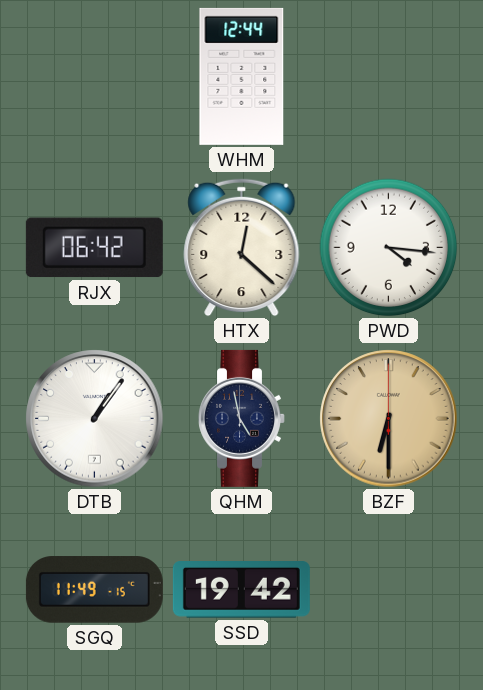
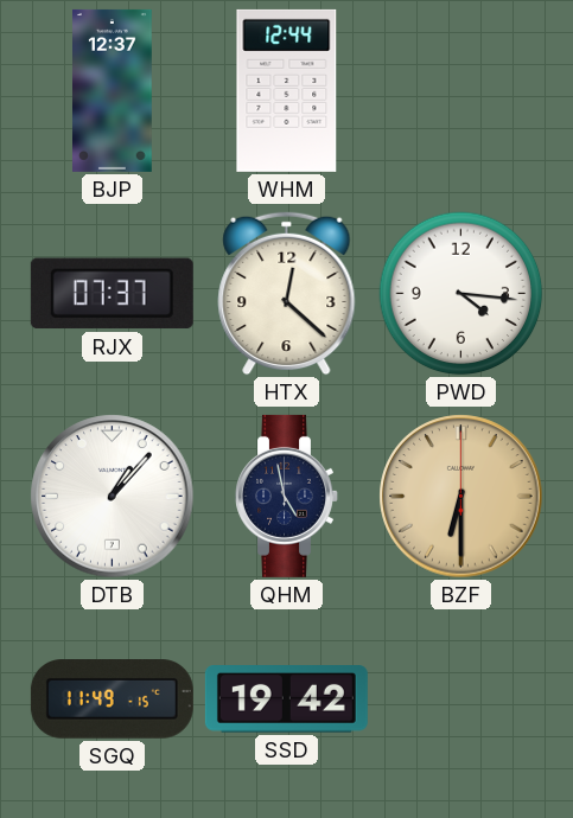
BJP: none -> 12:37 (113, 90)
RJX: 06:42 -> 07:37 (112, 294)
DTB: 1:06 -> 1:07 (113, 497)
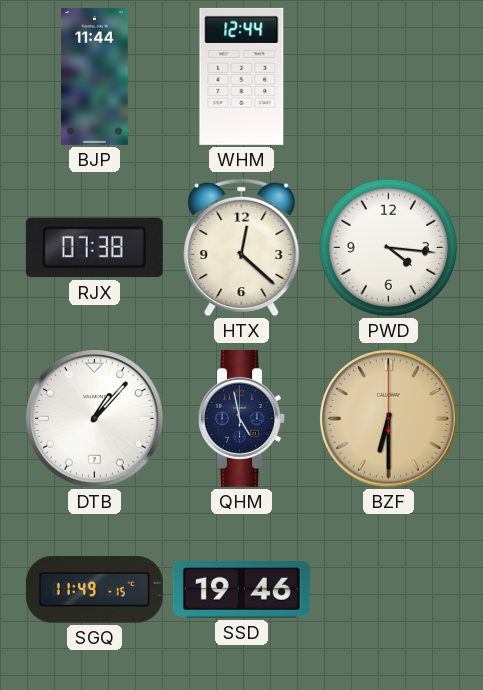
BJP: 12:37 -> 11:44 (95, 76)
RJX: 07:37 -> 07:38 (94, 248)
SSD: 19:42 -> 19:46 (241, 590)
